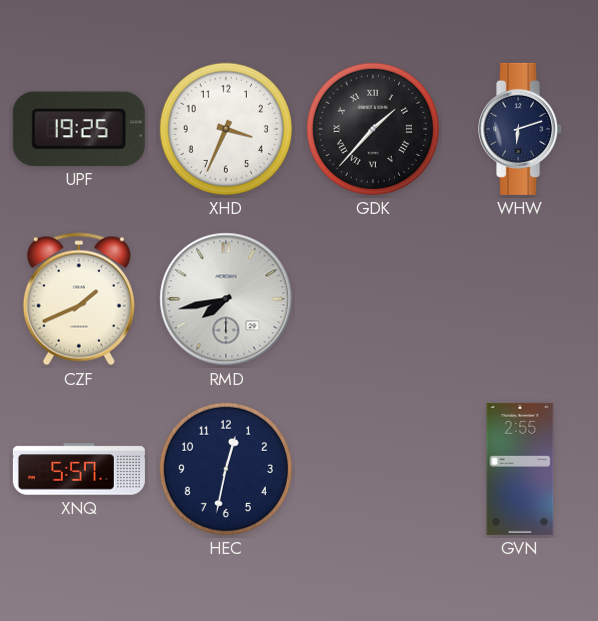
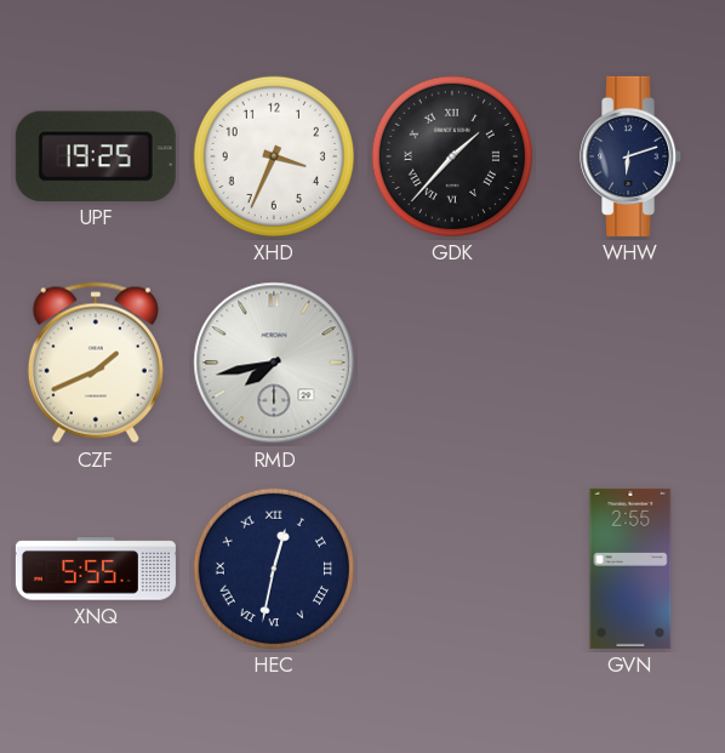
XNQ: 5:57 -> 5:55 (96, 569)
HEC numerals: Arabic -> Roman (274, 569)
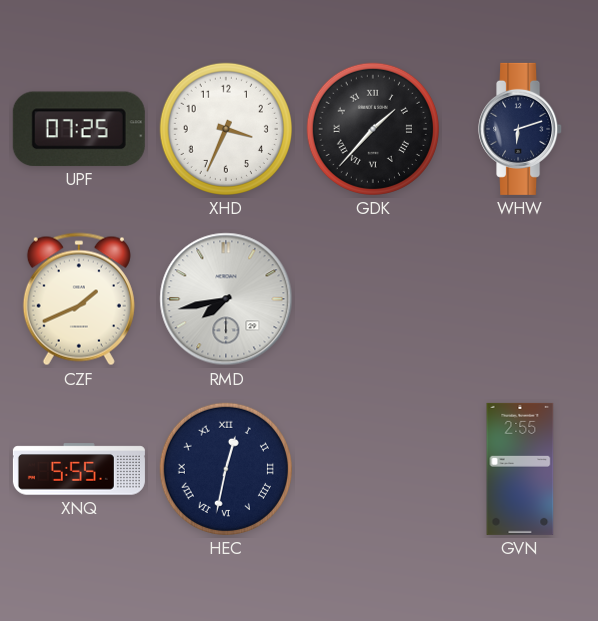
UPF: 19:25 -> 07:25 (79, 129)
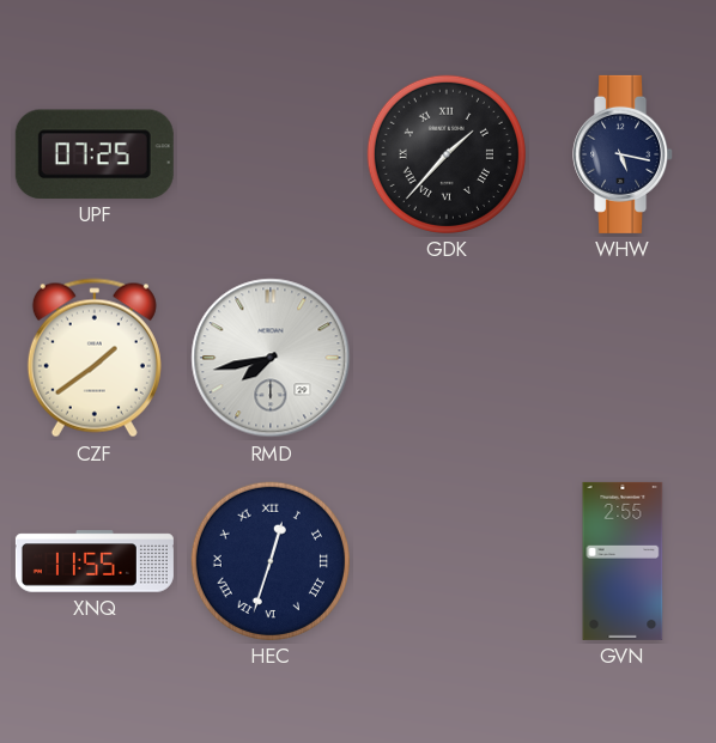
XHD: 3:34 -> none (226, 129)
WHW: 6:12 -> 5:17 (624, 154)
CZF: 1:41 -> 1:39 (95, 358)
XNQ: 5:55 -> 11:55 (95, 561)
HEC: 12:32 -> 12:33 (271, 561)
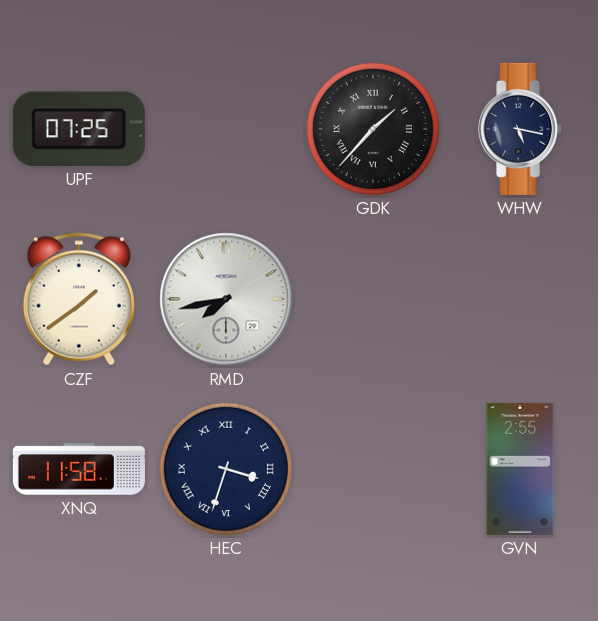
XNQ: 11:55 -> 11:58 (79, 469)
HEC: 12:33 -> 3:33 (226, 469)
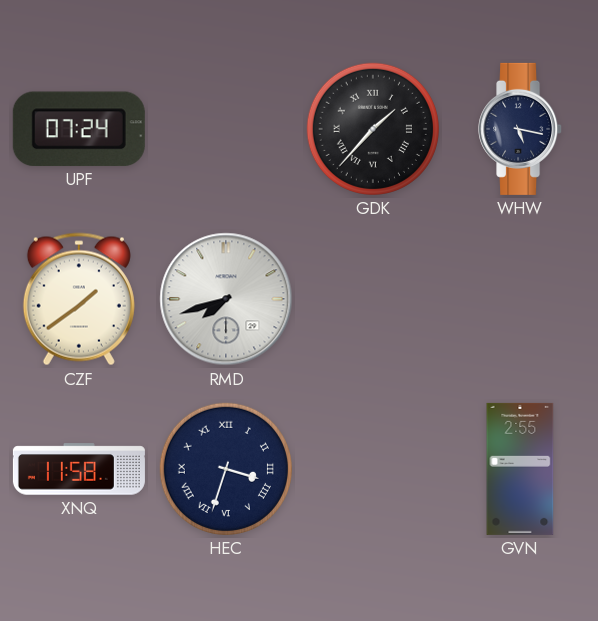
UPF: 07:25 -> 07:24 (79, 129)
RMD: 7:43 -> 7:42 (226, 299)
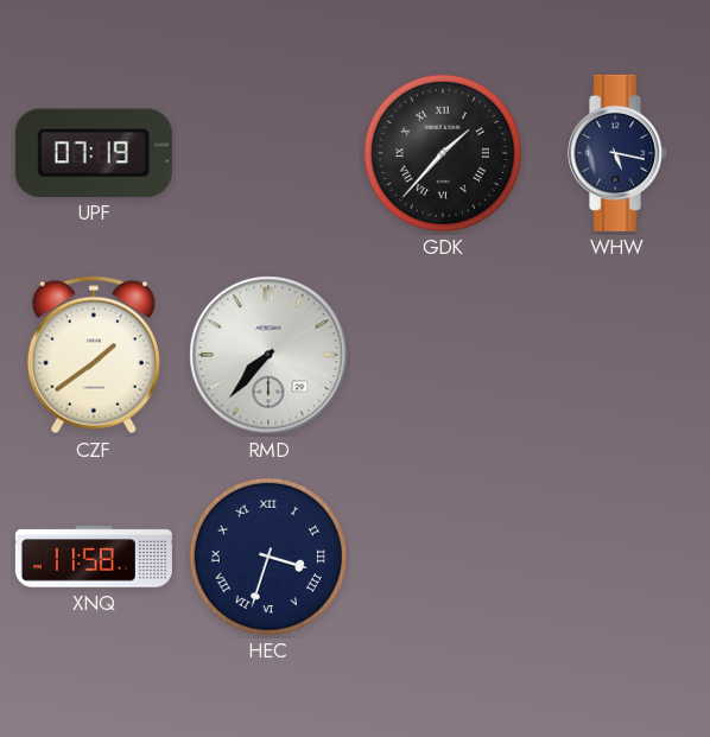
UPF: 07:24 -> 07:19 (94, 153)
RMD: 7:42 -> 7:37 (268, 355)
GVN: 2:55 -> none (520, 469)
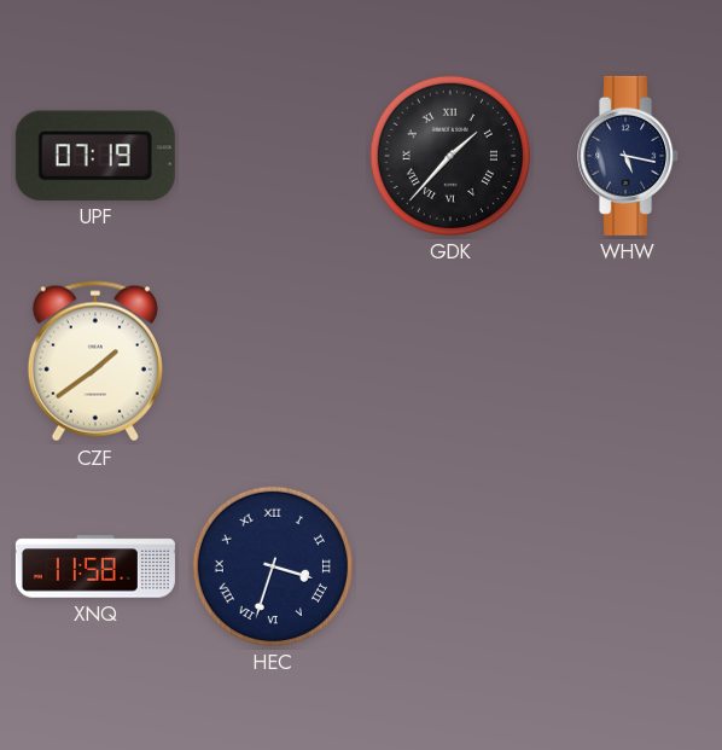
RMD: 7:37 -> none (268, 355)
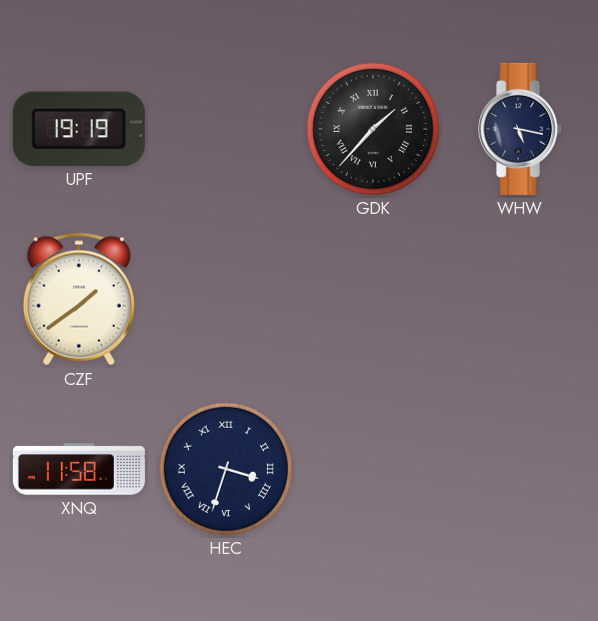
UPF: 07:19 -> 19:19 (79, 129)
